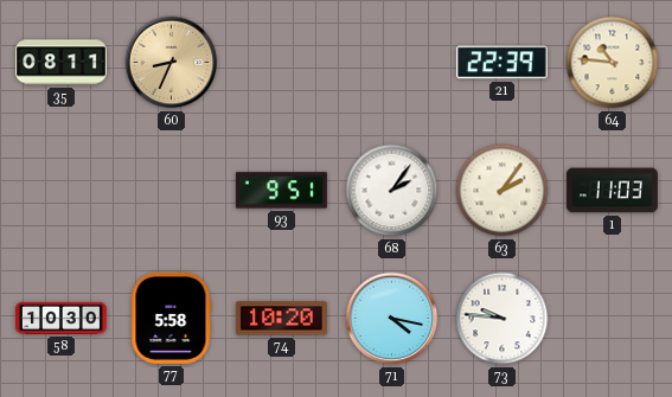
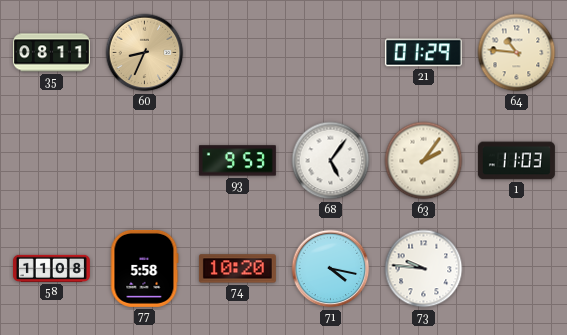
21: 22:39 -> 01:29 (423, 53)
93: 9:51 -> 9:53 (237, 161)
68: 2:06 -> 5:06 (331, 161)
58: 10:30 -> 11:08 (51, 268)
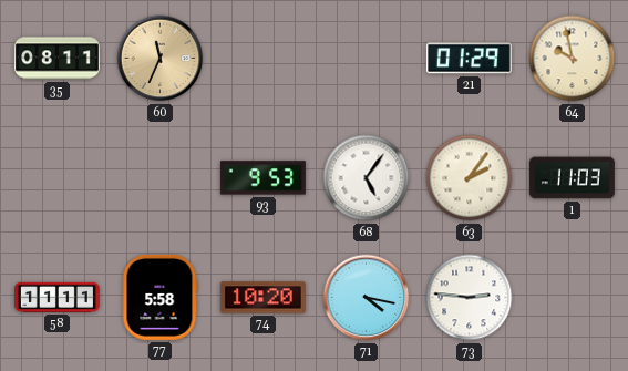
60: 8:34 -> 11:34 (161, 59)
64: 10:46 -> 9:58 (573, 59)
58: 11:08 -> 11:11 (56, 297)
73: 9:46 -> 2:46 (470, 298)
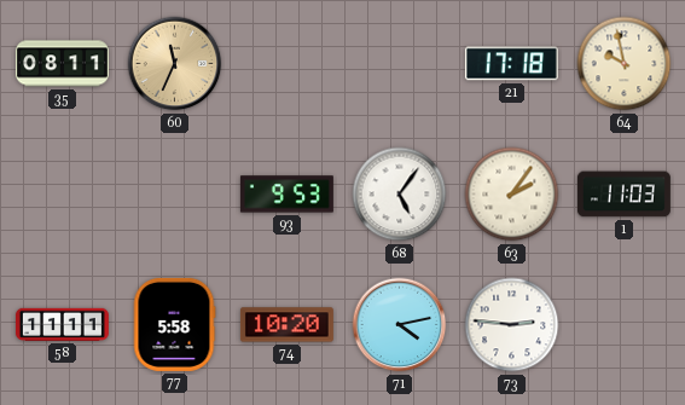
21: 01:29 -> 17:18 (511, 64)
71: 4:17 -> 4:13 (400, 325)
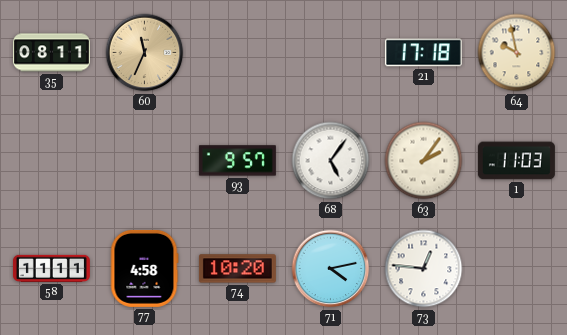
93: 9:53 -> 9:57 (237, 161)
77: 5:58 -> 4:58 (144, 268)
73: 2:46 -> 12:46 (424, 269)
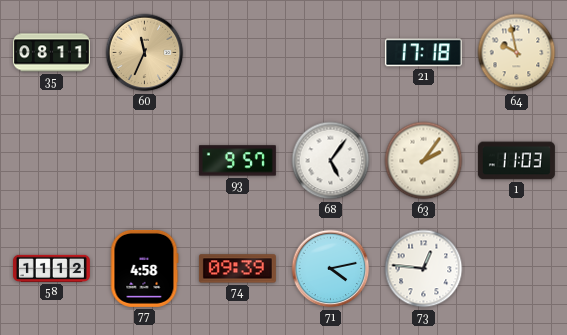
58: 11:11 -> 11:12 (51, 268)
74: 10:20 -> 09:39 (237, 269)
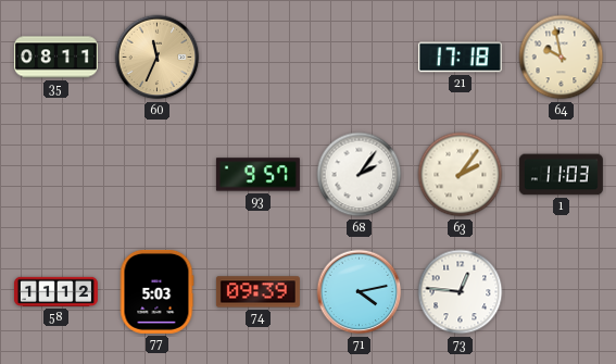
68: 5:06 -> 2:06 (360, 175)
77: 4:58 -> 5:03 (156, 291)
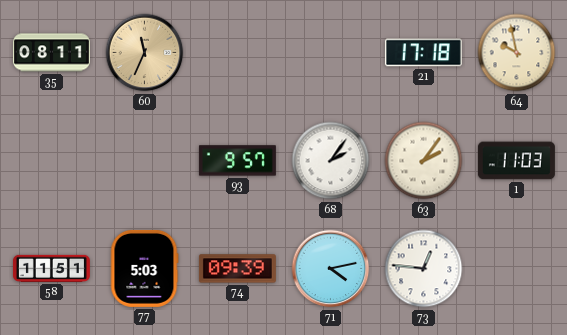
58: 11:12 -> 11:51 (51, 268)
